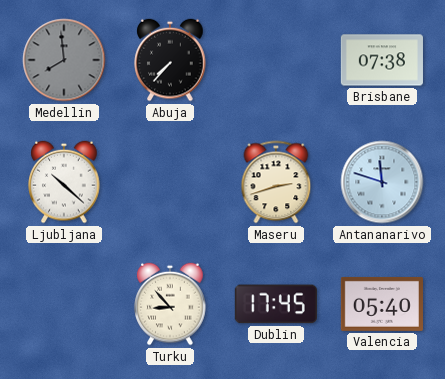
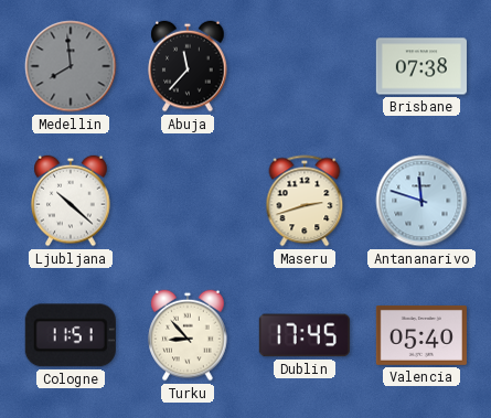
Abuja: 7:37 -> 11:37 (188, 66)
Cologne: none -> 11:51 (71, 335)
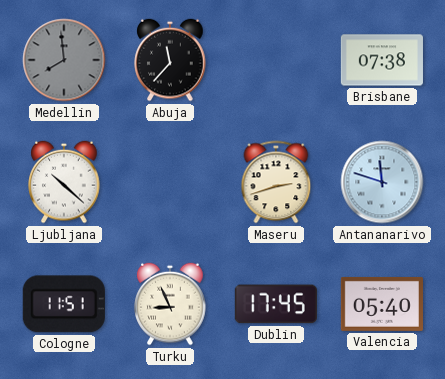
Turku: 8:53 -> 8:56 (170, 304)
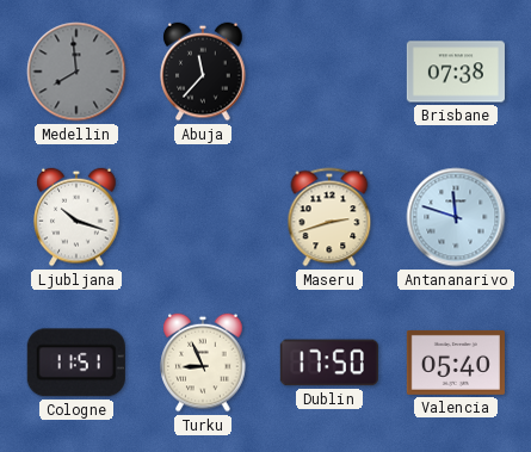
Ljubljana: 10:22 -> 10:18 (76, 217)
Dublin: 17:45 -> 17:50 (329, 363)
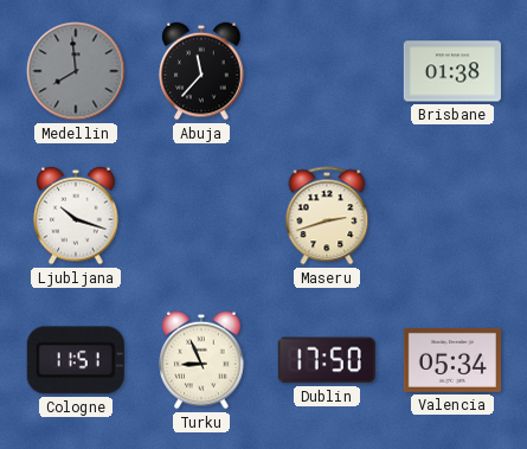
Brisbane: 07:38 -> 01:38 (452, 71)
Antananarivo: 11:48 -> none (456, 217)
Valencia: 05:40 -> 05:34 (452, 360)
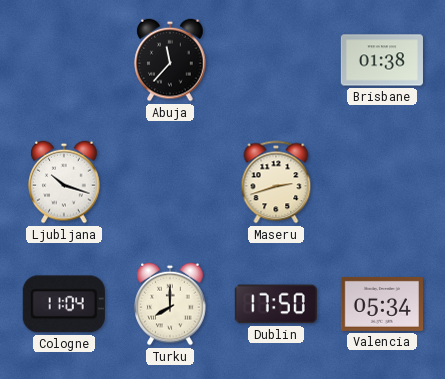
Medellin: 7:59 -> none (76, 71)
Cologne: 11:51 -> 11:04 (64, 304)
Turku: 8:56 -> 8:00 (170, 304)
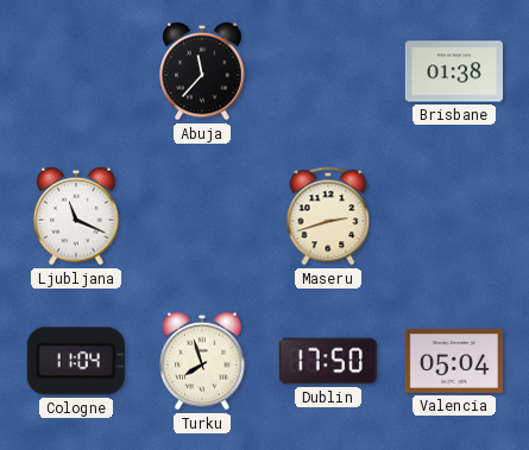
Ljubljana: 10:18 -> 11:19 (76, 216)
Turku: 8:00 -> 7:57 (202, 361)
Valencia: 05:34 -> 05:04 (454, 361)
